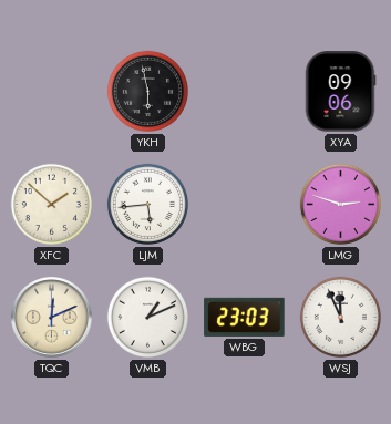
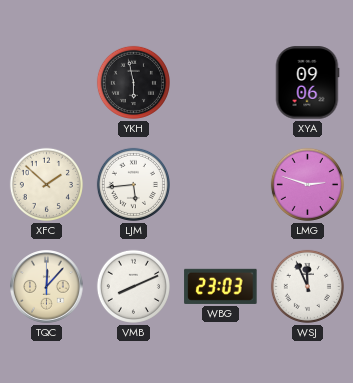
TQC: 12:11 -> 12:07 (47, 287)
VMB: 1:11 -> 8:11 (133, 286)
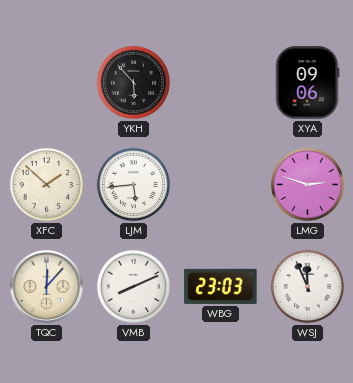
YKH: 5:58 -> 5:53 (133, 82)
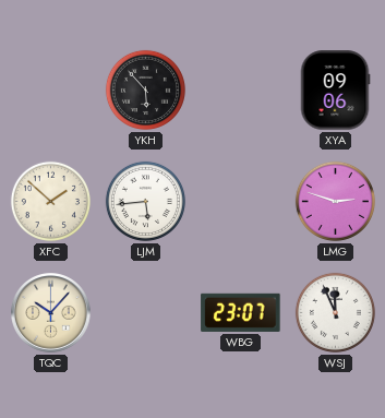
TQC: 12:07 -> 10:07 (51, 313)
VMB: 8:11 -> none (133, 286)
WBG: 23:03 -> 23:07 (241, 312)
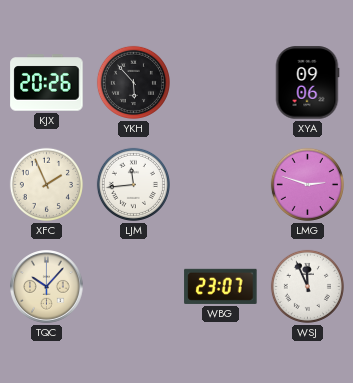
KJX: none -> 20:26 (47, 83)
XFC: 1:52 -> 1:56 (46, 184)
LJM: 5:44 -> 11:44 (133, 184)
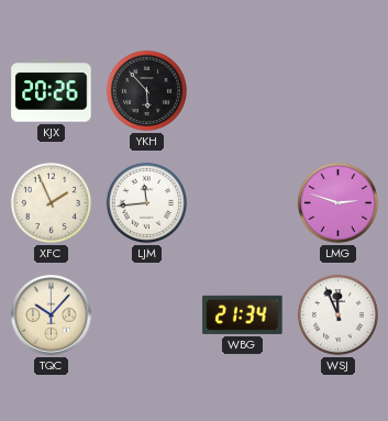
XYA: 09:06 -> none (307, 83)
WBG: 23:07 -> 21:34 (243, 314)
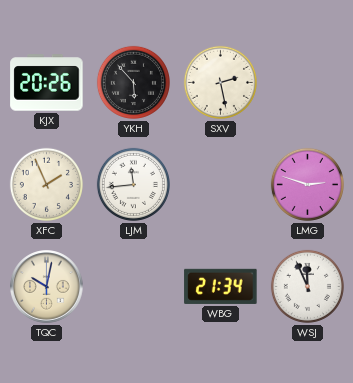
SXV: none -> 2:28 (220, 82)
TQC: 10:07 -> 10:02 (47, 287)
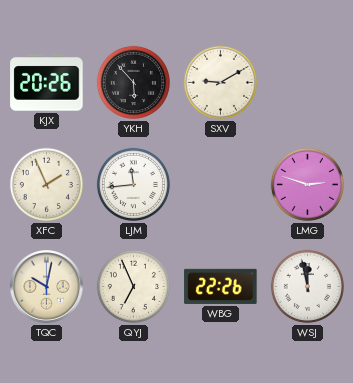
SXV: 2:28 -> 9:10 (220, 82)
QYJ: none -> 6:56 (133, 286)
WBG: 21:34 -> 22:26 (221, 286)
WSJ: 11:56 -> 11:58 (307, 286)
